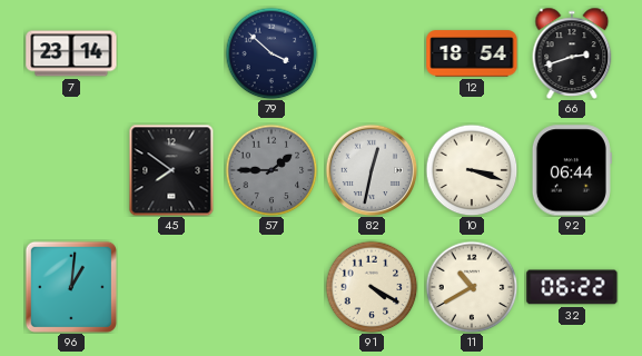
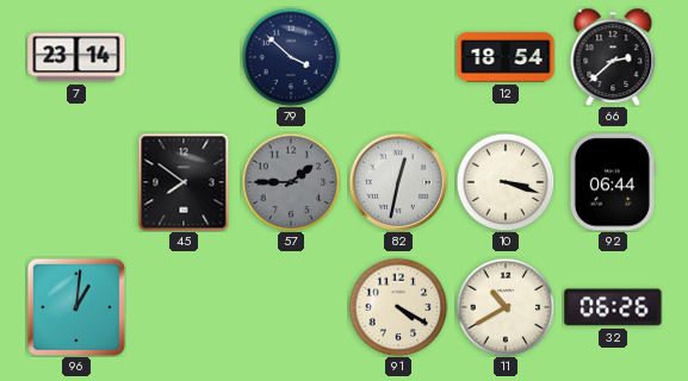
66: 2:42 -> 2:38 (613, 57)
32: 06:22 -> 06:26 (613, 307)
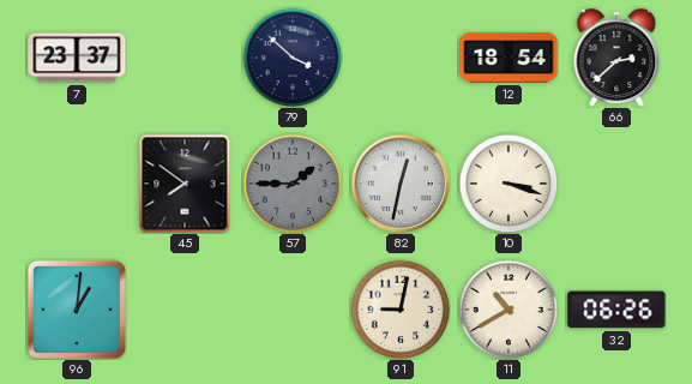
7: 23:14 -> 23:37 (77, 58)
92: 06:44 -> none (613, 182)
91: 4:20 -> 9:02 (401, 310)
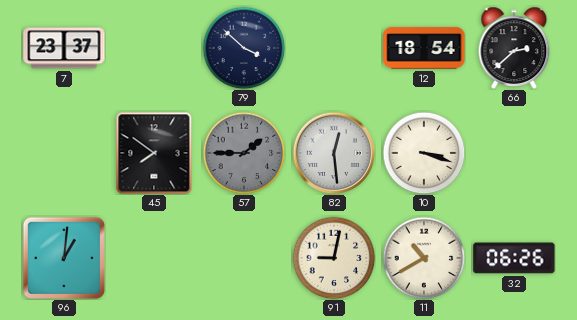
82: 12:32 -> 12:29 (334, 153)
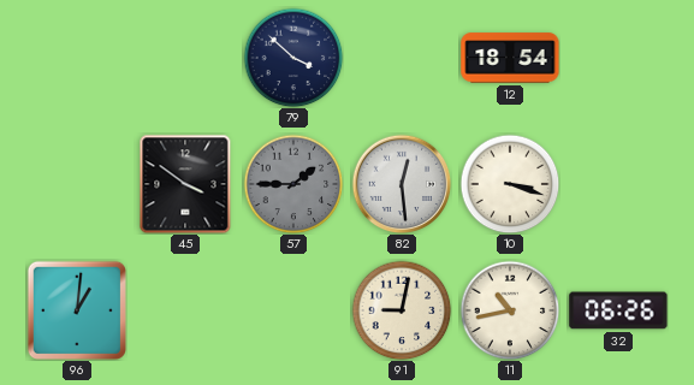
7: 23:37 -> none (64, 48)
66: 2:38 -> none (514, 48)
45: 7:51 -> 3:51 (185, 184)
11: 10:40 -> 10:43 (510, 310)
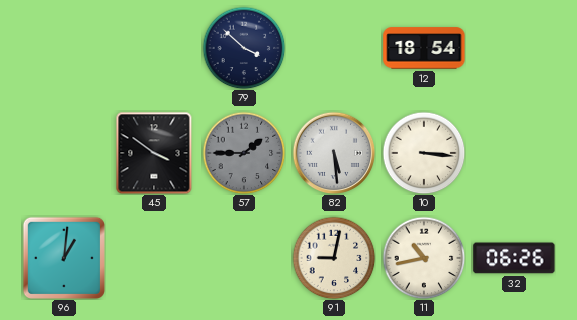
82: 12:29 -> 5:29 (334, 153)
10: 3:18 -> 3:16 (424, 153)
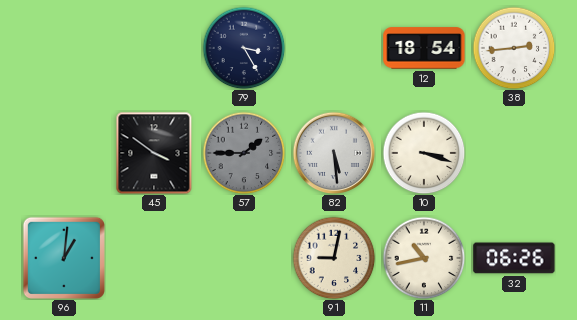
79: 3:52 -> 3:25 (244, 48)
38: none -> 2:44 (514, 48)
10: 3:16 -> 3:18 (424, 153)
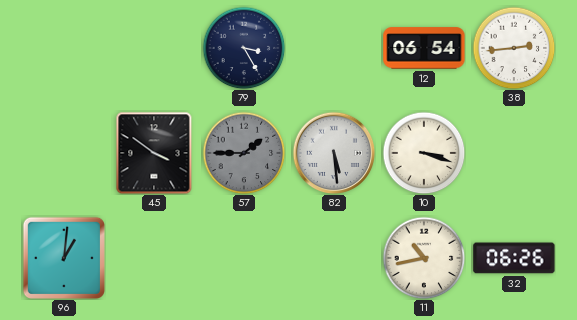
12: 18:54 -> 06:54 (424, 48)
91: 9:02 -> none (334, 258)
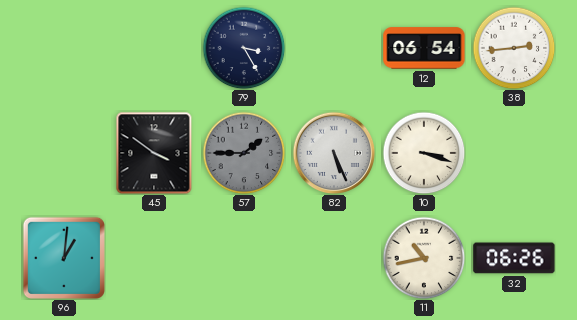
82: 5:29 -> 5:26 (334, 153)
